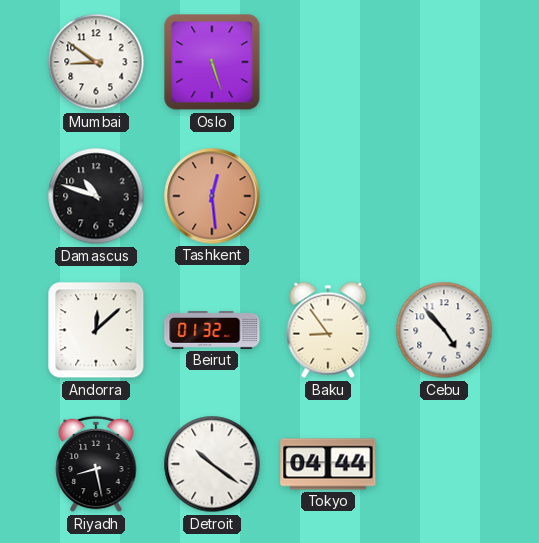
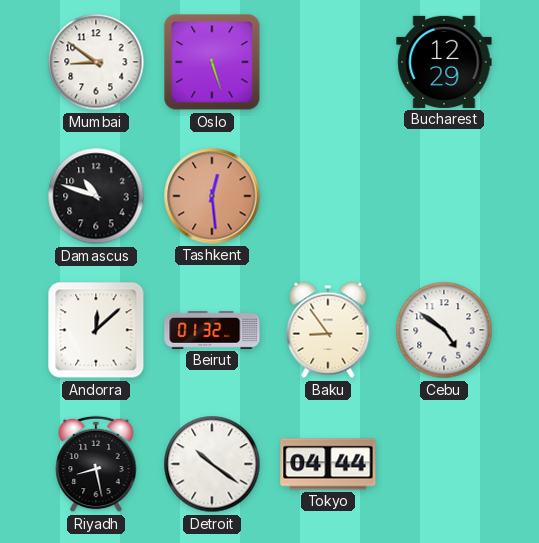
Bucharest: none -> 12:29 (444, 62)
Cebu: 4:53 -> 4:51 (444, 330)
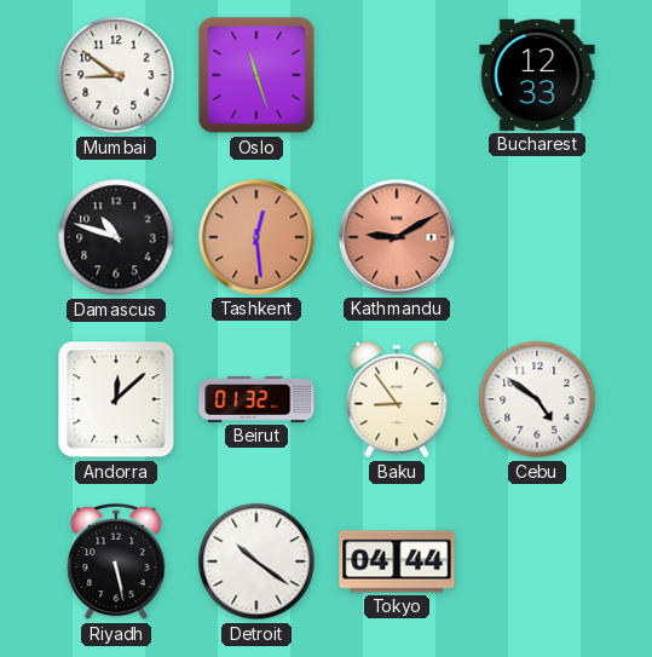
Oslo: 5:27 -> 11:27 (256, 75)
Bucharest: 12:29 -> 12:33 (537, 75)
Kathmandu: none -> 9:10 (397, 237)
Riyadh: 8:28 -> 5:28 (116, 561)
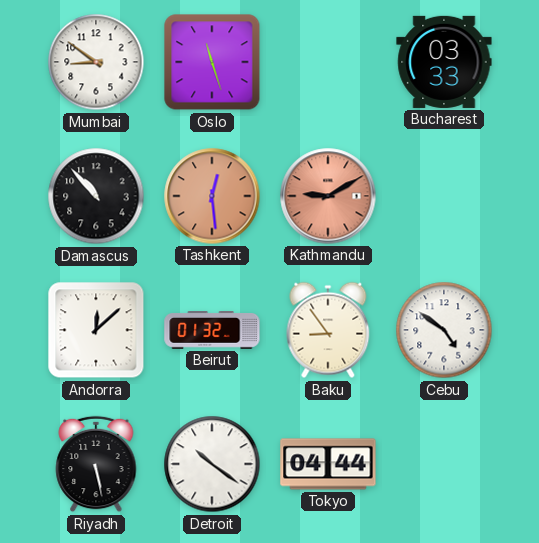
Bucharest: 12:33 -> 03:33 (444, 62)
Damascus: 10:48 -> 10:53 (96, 196)
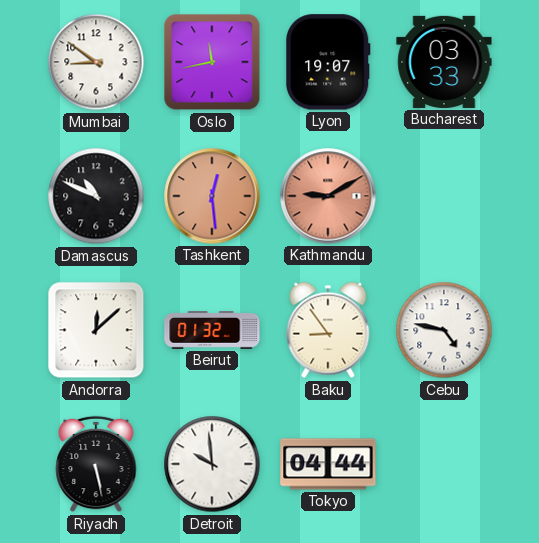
Oslo: 11:27 -> 11:43 (212, 62)
Lyon: none -> 19:07 (329, 62)
Damascus: 10:53 -> 10:49 (96, 196)
Cebu: 4:51 -> 4:47 (444, 330)
Detroit: 10:21 -> 9:59 (212, 464)
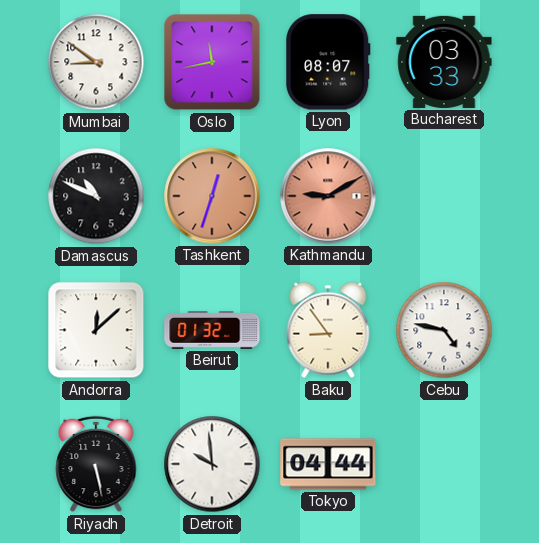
Lyon: 19:07 -> 08:07 (329, 62)
Tashkent: 12:29 -> 12:33 (212, 196)
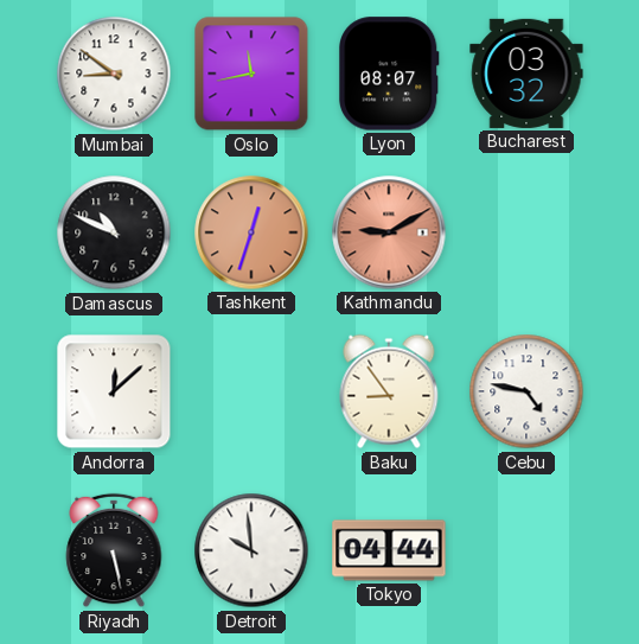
Bucharest: 03:33 -> 03:32 (526, 74)
Beirut: 01:32 -> none (212, 331)
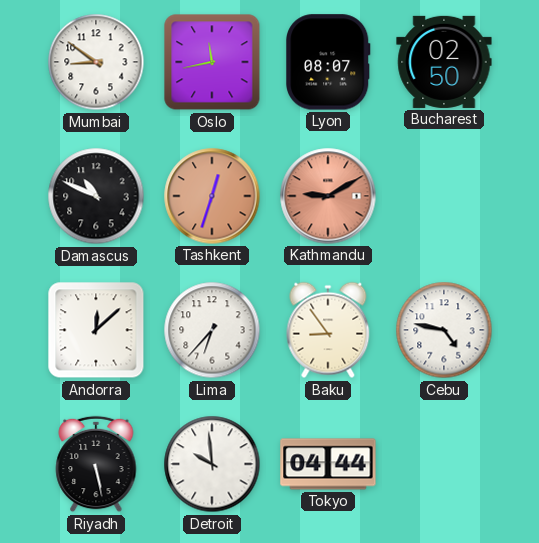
Bucharest: 03:32 -> 02:50 (444, 62)
Lima: none -> 6:37 (212, 330)
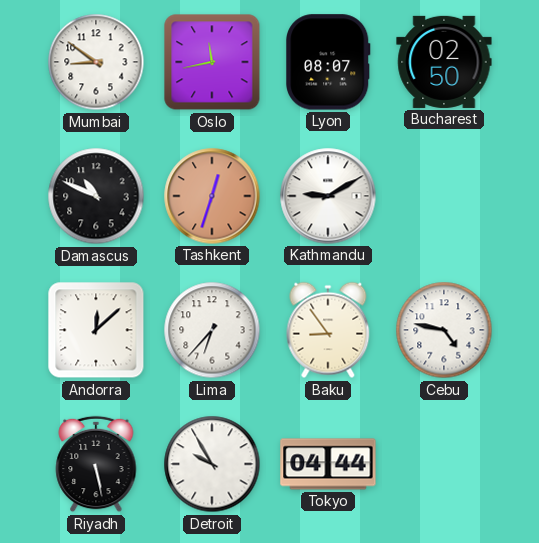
Kathmandu dial: salmon -> white (328, 196)
Detroit: 9:59 -> 9:55 (212, 464)
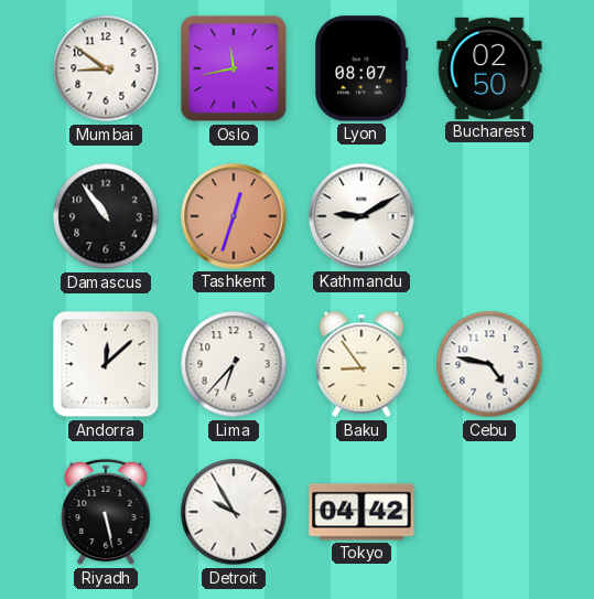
Damascus: 10:49 -> 10:54 (106, 216)
Tokyo: 04:44 -> 04:42 (361, 512)
